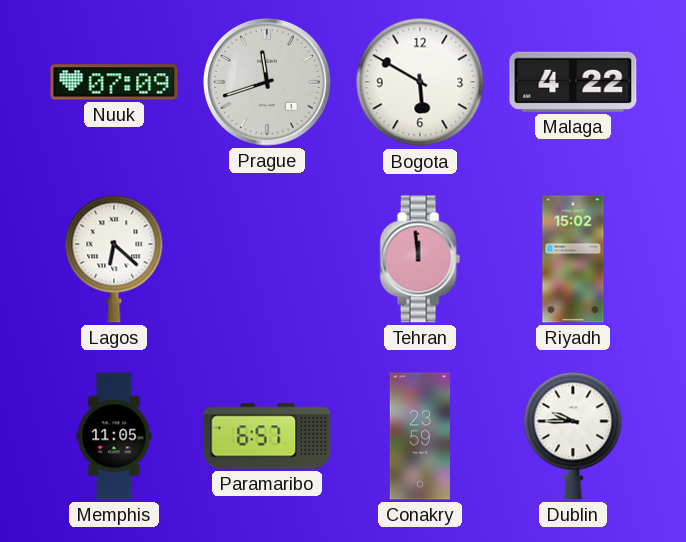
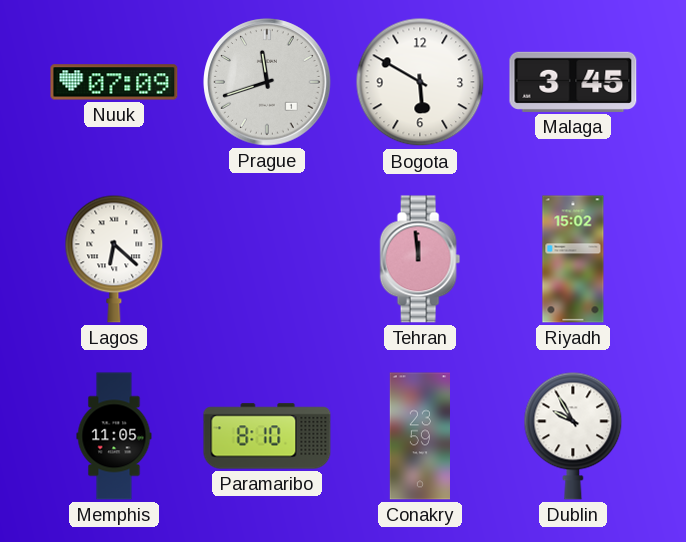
Malaga: 4:22 -> 3:45 (573, 82)
Paramaribo: 6:57 -> 8:10 (267, 436)
Dublin: 9:45 -> 9:55 (573, 436)
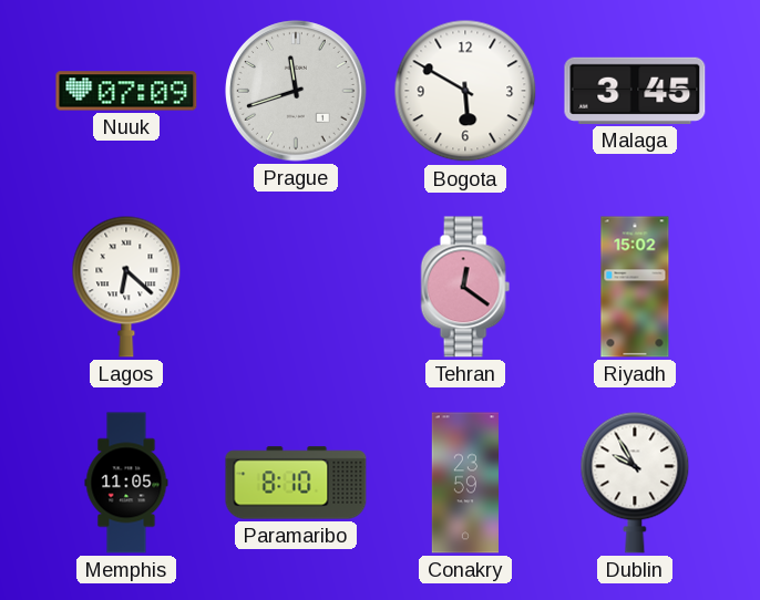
Tehran: 11:59 -> 12:21 (465, 287)
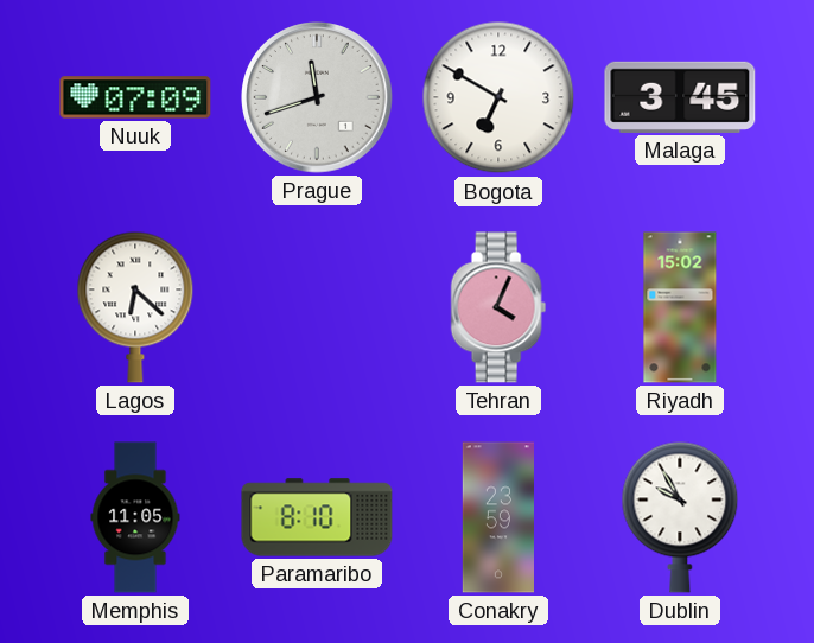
Bogota: 5:50 -> 6:50 (498, 97)
Tehran: 12:21 -> 4:04 (498, 307)
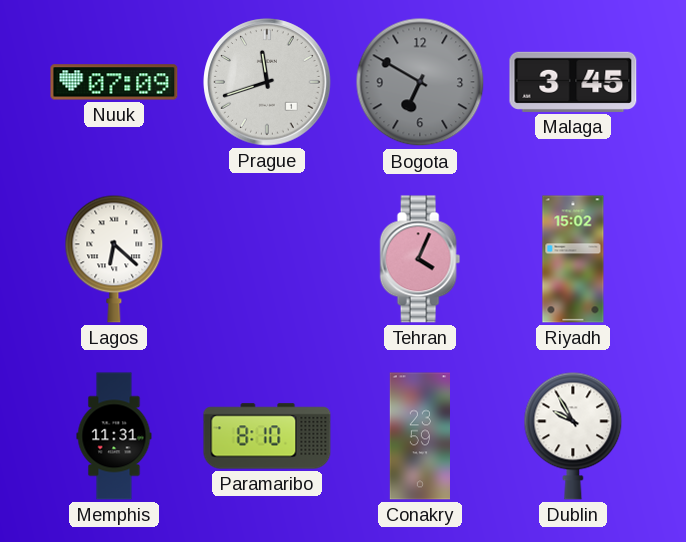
Bogota dial: white -> grey (420, 82)
Memphis: 11:05 -> 11:31 (114, 436)
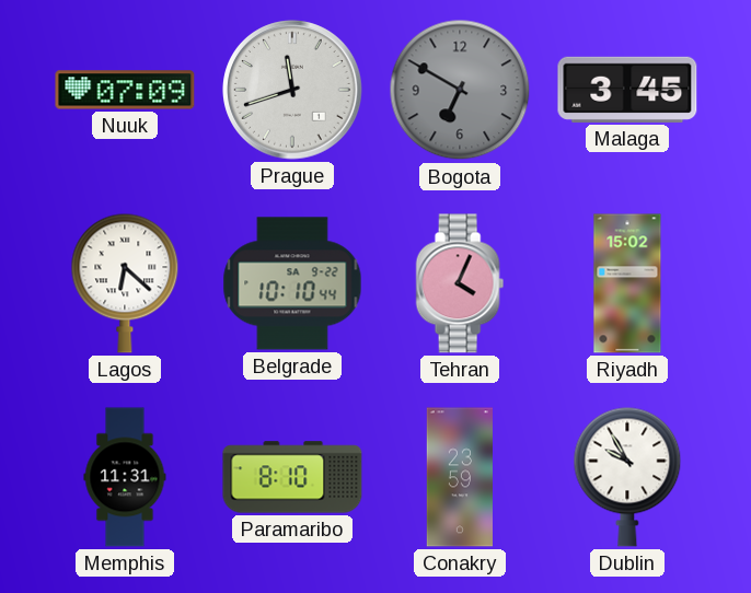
Belgrade: none -> 10:10 (292, 283)
